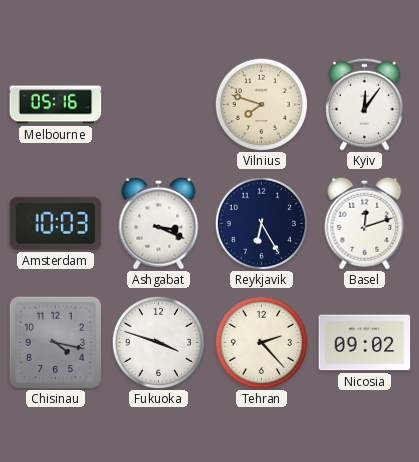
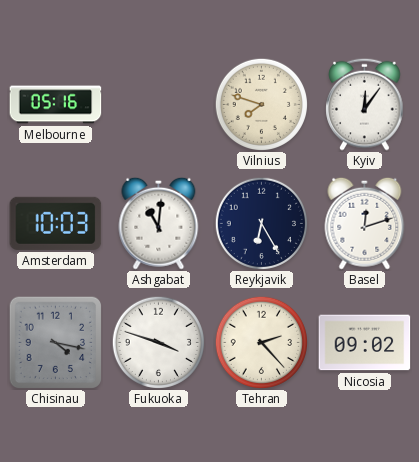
Ashgabat: 3:19 -> 11:01 (159, 223)
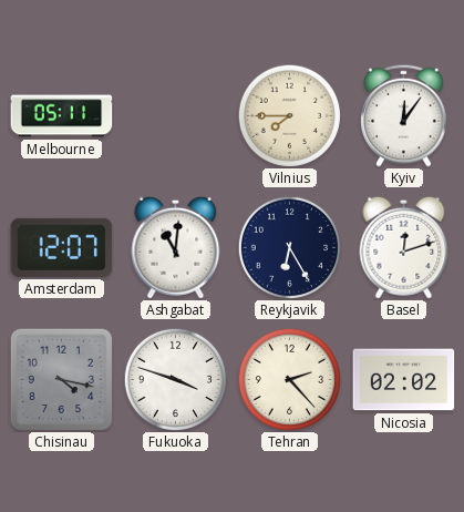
Melbourne: 05:16 -> 05:11 (62, 116)
Vilnius: 7:48 -> 7:45 (289, 115)
Amsterdam: 10:03 -> 12:07 (62, 247)
Nicosia: 09:02 -> 02:02 (404, 380)
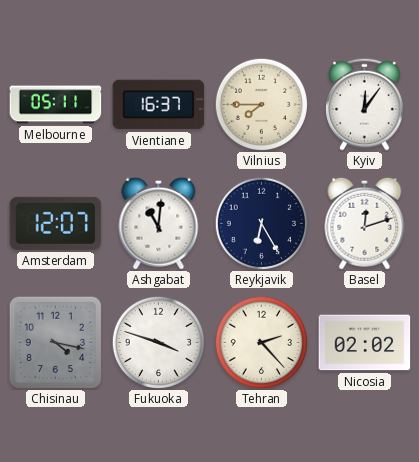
Vientiane: none -> 16:37 (159, 105)
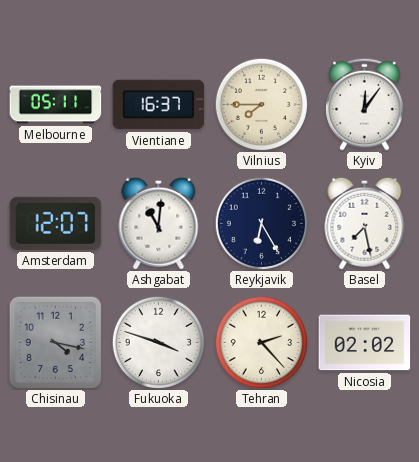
Basel: 12:12 -> 7:28 (365, 223)
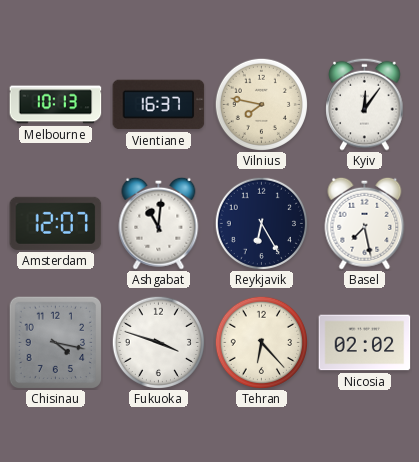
Melbourne: 05:11 -> 10:13 (56, 105)
Vilnius: 7:45 -> 7:47 (261, 104)
Tehran: 2:23 -> 6:23 (261, 342)
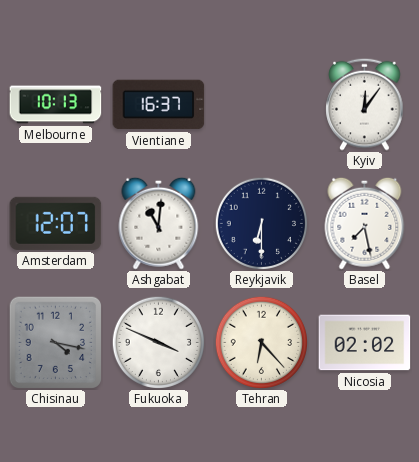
Vilnius: 7:47 -> none (261, 104)
Reykjavik: 6:25 -> 6:30 (261, 223)
Fukuoka: 3:48 -> 3:49 (158, 342)
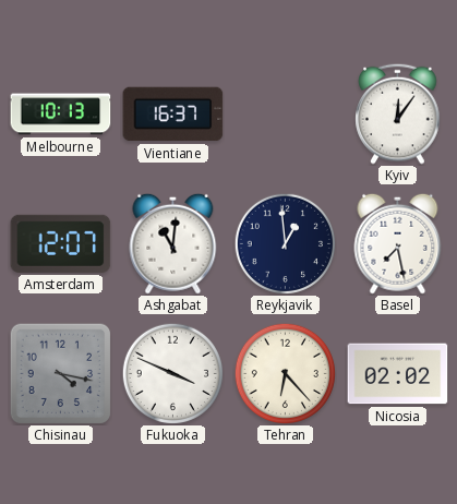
Reykjavik: 6:30 -> 12:59 (285, 243)
